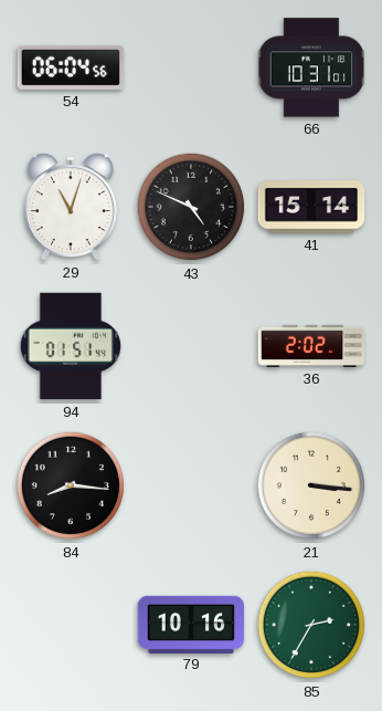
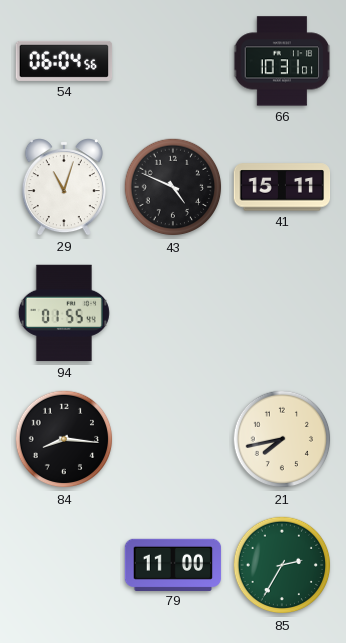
41: 15:14 -> 15:11 (282, 187)
94: 01:51 -> 01:55 (64, 313)
36: 2:02 -> none (311, 346)
21: 3:16 -> 7:43 (282, 439)
79: 10:16 -> 11:00 (173, 564)
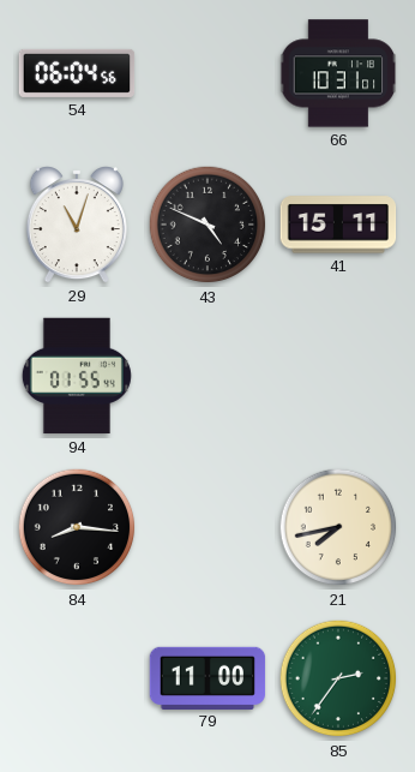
85: 2:35 -> 2:36 (338, 678)
